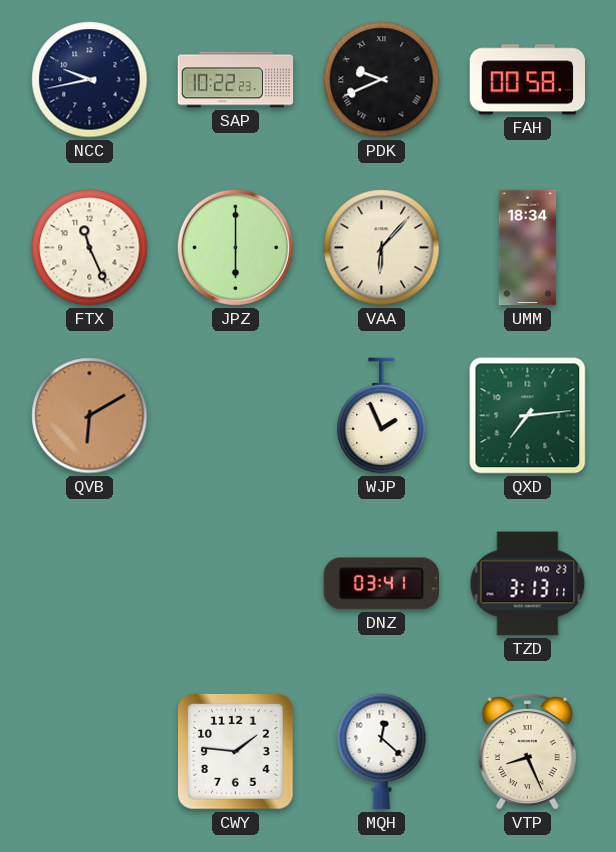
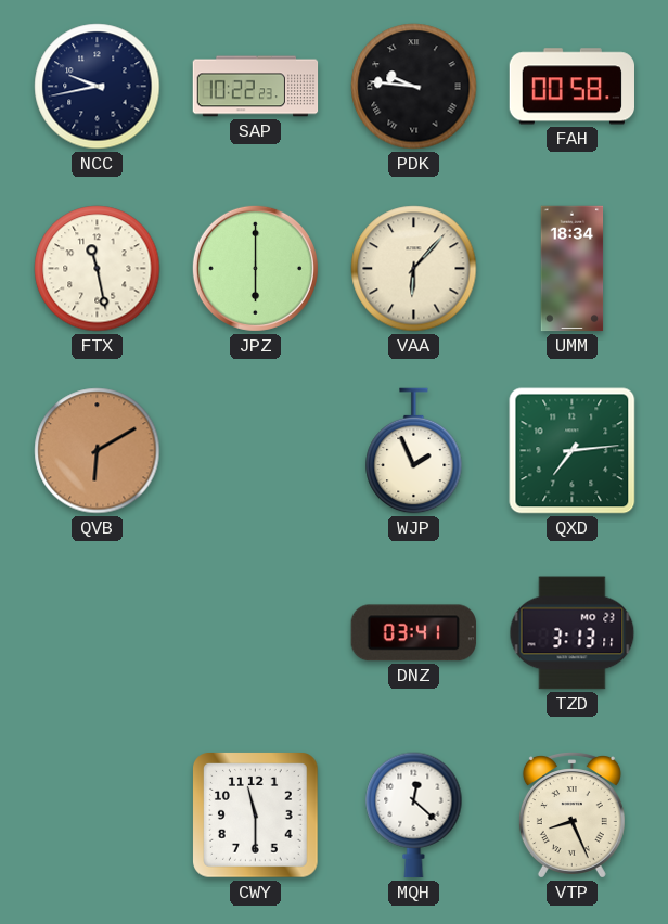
PDK: 9:41 -> 9:46 (414, 87)
FTX: 11:26 -> 11:28 (98, 269)
CWY: 1:46 -> 11:30 (256, 816)
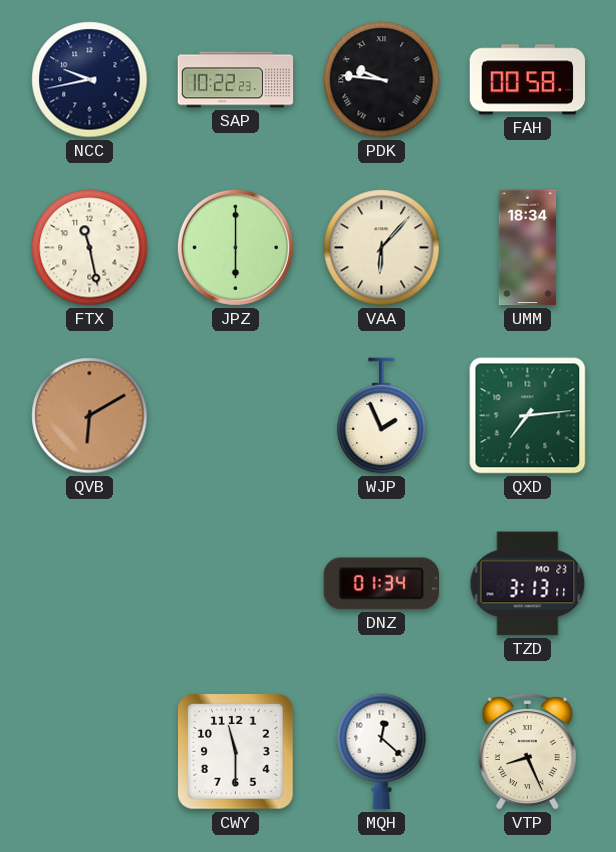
DNZ: 03:41 -> 01:34 (381, 584)
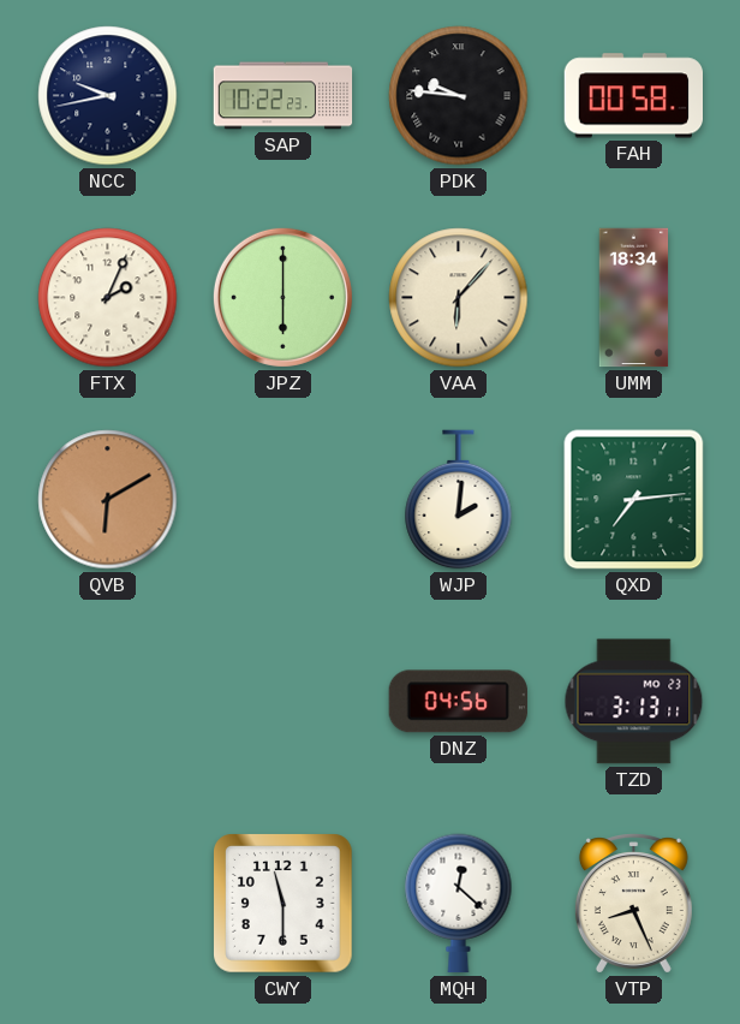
FTX: 11:28 -> 2:04 (108, 298)
WJP: 1:56 -> 2:01 (459, 500)
DNZ: 01:34 -> 04:56 (458, 702)
